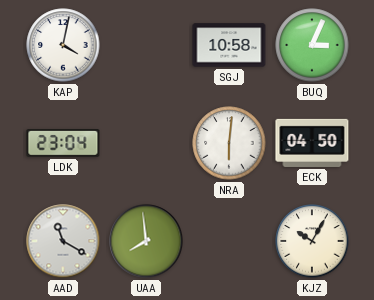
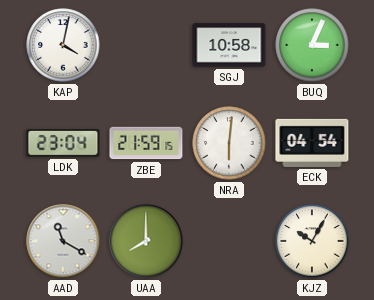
ZBE: none -> 21:59 (146, 143)
ECK: 04:50 -> 04:54 (312, 143)
UAA: 7:59 -> 8:00 (146, 241)
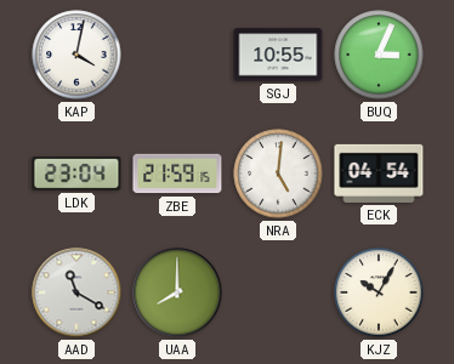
SGJ: 10:58 -> 10:55 (278, 55)
NRA: 6:01 -> 5:01 (278, 174)
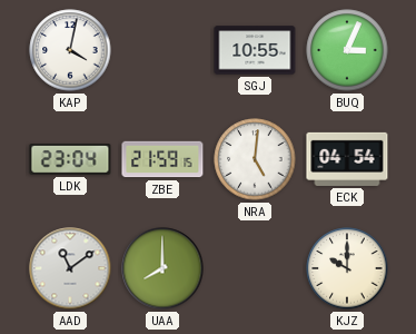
AAD: 11:20 -> 11:09 (70, 268)
KJZ: 10:05 -> 10:00 (347, 268)
